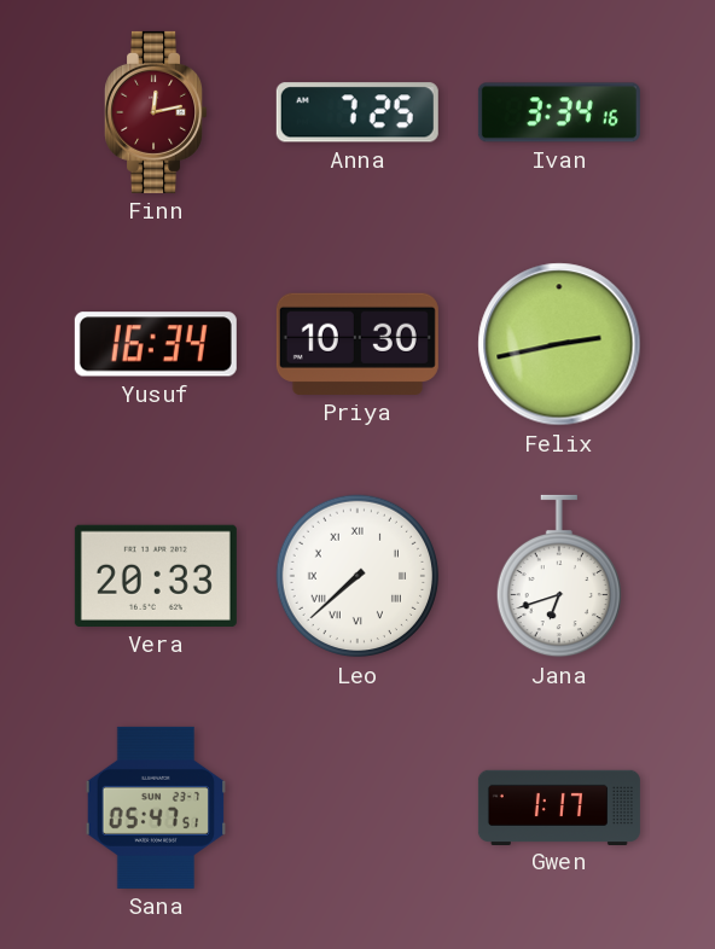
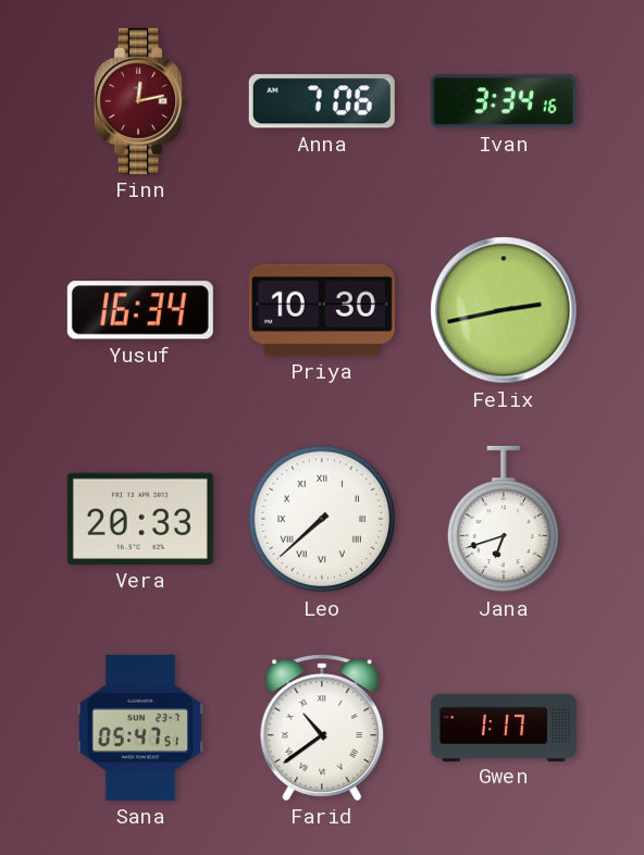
Anna: 7:25 -> 7:06 (322, 101)
Farid: none -> 10:39 (322, 728)
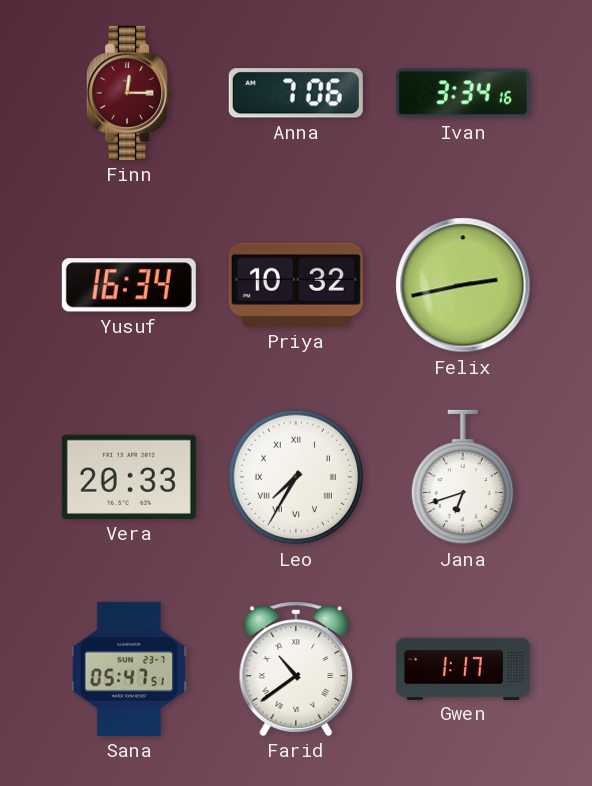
Finn: 12:13 -> 12:15 (129, 93)
Priya: 10:30 -> 10:32 (296, 285)
Leo: 7:38 -> 7:35 (296, 477)
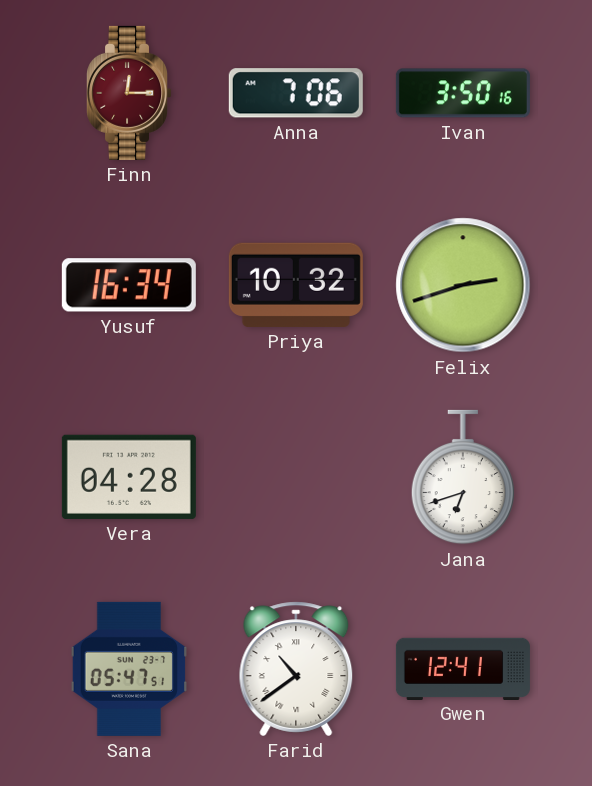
Ivan: 3:34 -> 3:50 (463, 93)
Felix: 2:43 -> 2:42 (463, 285)
Vera: 20:33 -> 04:28 (129, 477)
Leo: 7:35 -> none (296, 477)
Gwen: 1:17 -> 12:41 (463, 668)
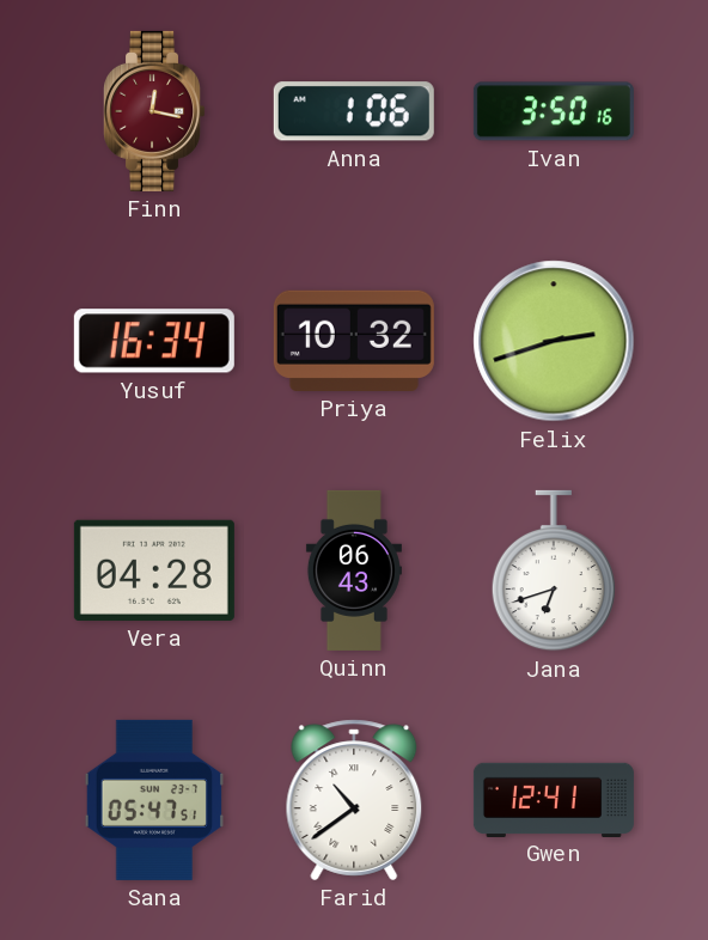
Finn: 12:15 -> 12:17 (154, 111)
Anna: 7:06 -> 1:06 (354, 111)
Quinn: none -> 06:43 (354, 570)
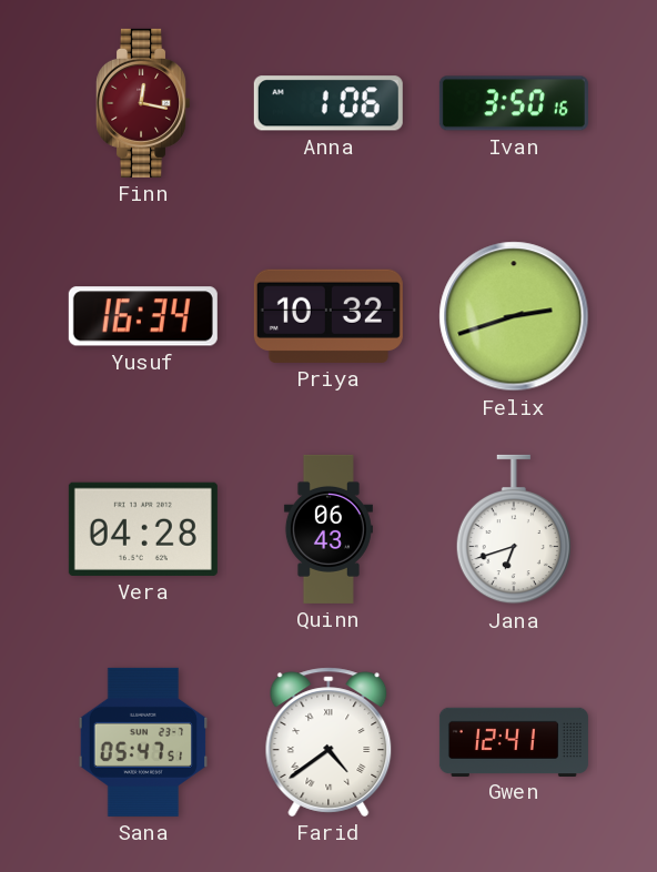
Farid: 10:39 -> 4:39 (328, 742)
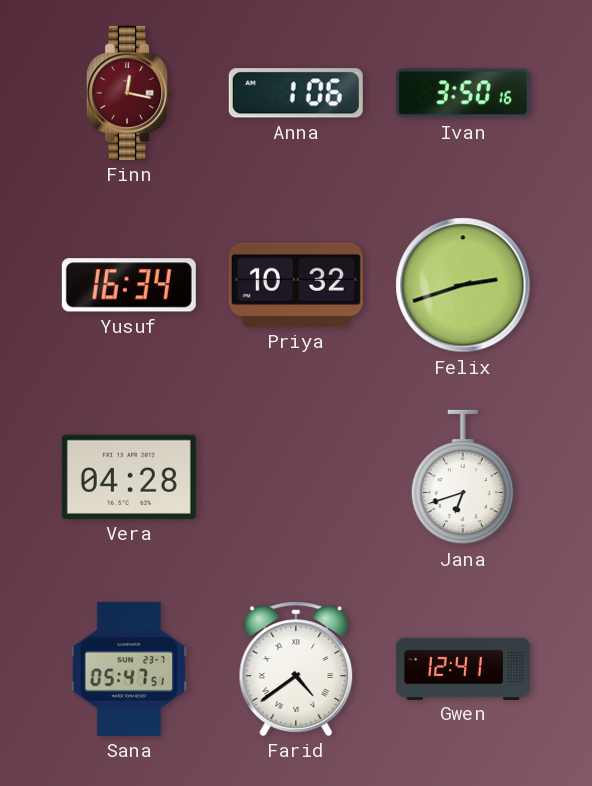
Quinn: 06:43 -> none (328, 529)
